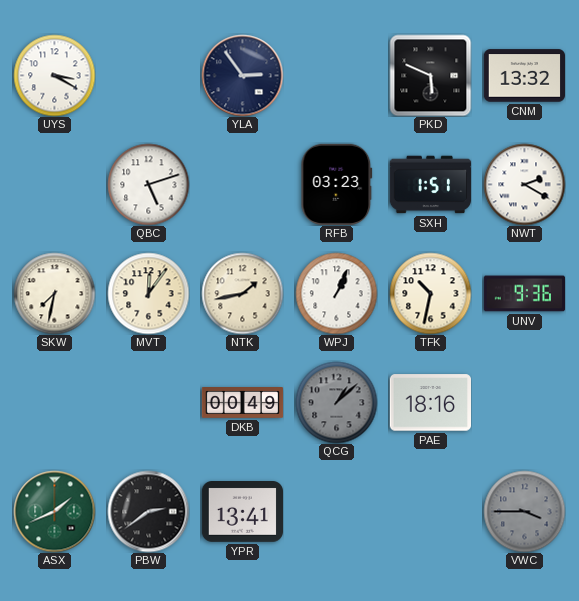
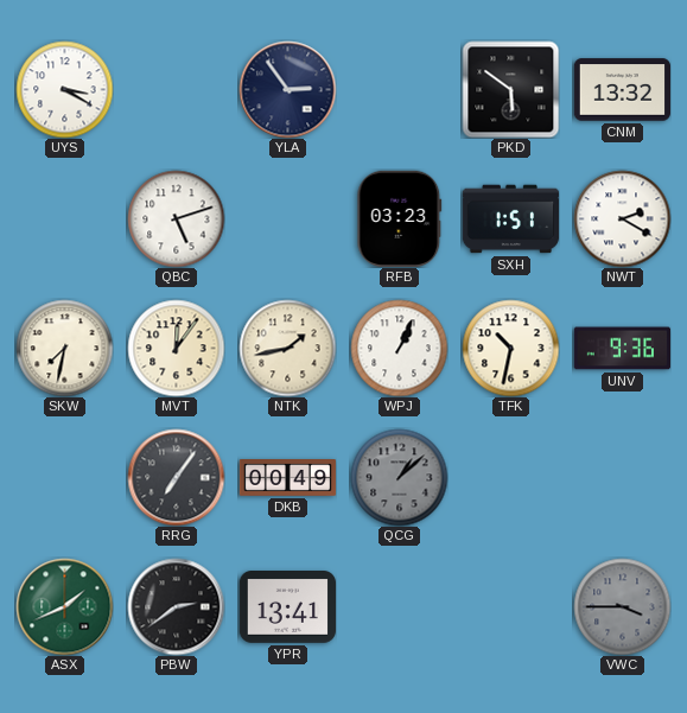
PKD: 5:49 -> 5:51 (510, 89)
RRG: none -> 7:06 (176, 477)
PAE: 18:16 -> none (430, 403)
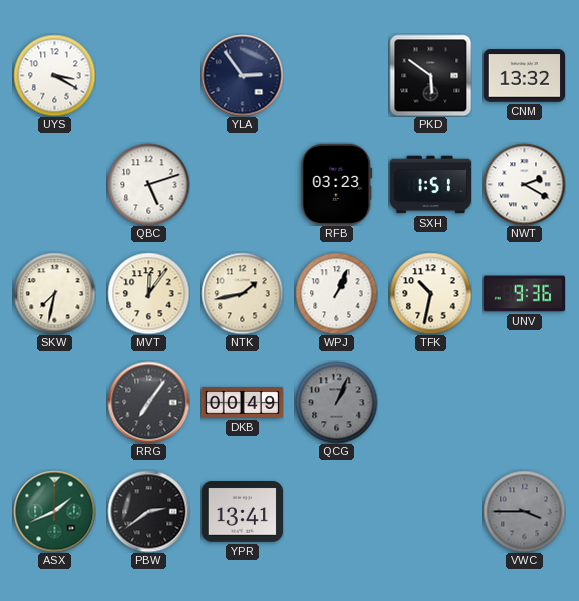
QCG: 1:08 -> 1:04 (336, 402)
